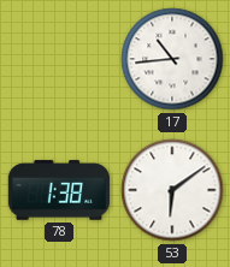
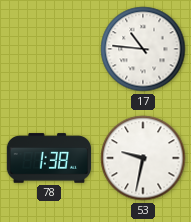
17: 10:44 -> 10:46 (143, 49)
53: 6:09 -> 9:32 (143, 158)
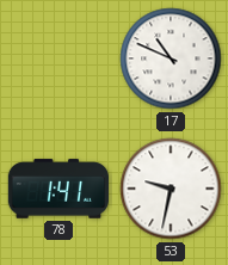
17: 10:46 -> 10:49 (171, 58)
78: 1:38 -> 1:41 (58, 189)
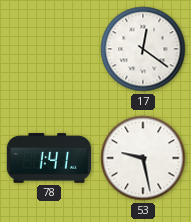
17: 10:49 -> 12:21 (143, 49)
53: 9:32 -> 9:28 (143, 158)
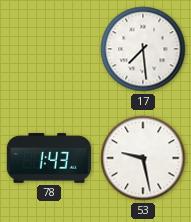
17: 12:21 -> 7:29 (143, 49)
78: 1:41 -> 1:43 (49, 158)
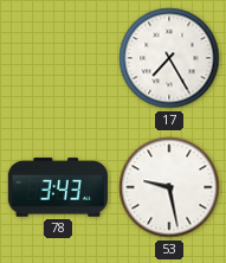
17: 7:29 -> 7:25 (169, 58)
78: 1:43 -> 3:43 (58, 187)
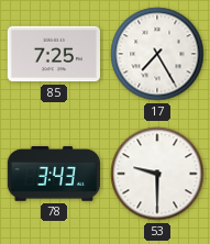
85: none -> 7:25 (53, 54)
53: 9:28 -> 9:30 (157, 174)
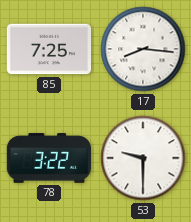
17: 7:25 -> 8:16 (143, 49)
78: 3:43 -> 3:22 (49, 158)
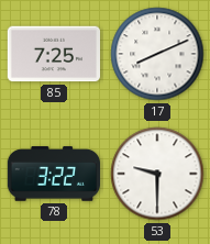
17: 8:16 -> 8:11 (157, 54)
